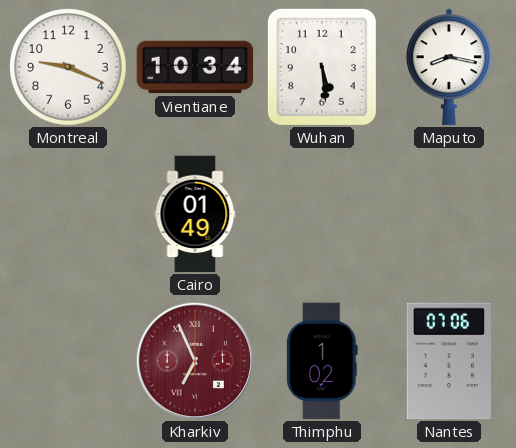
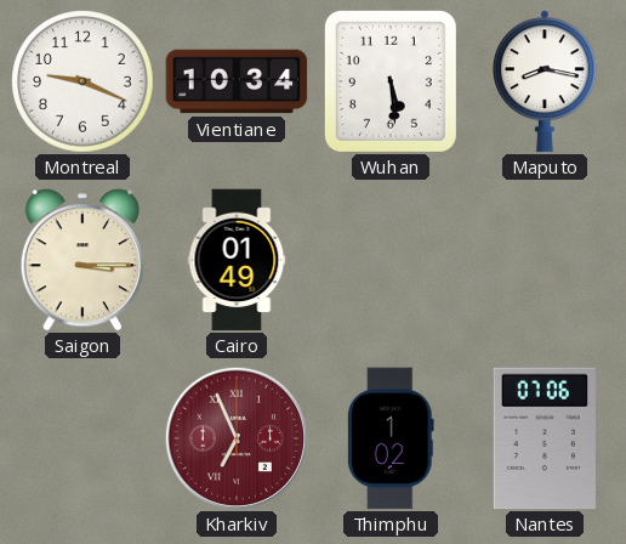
Saigon: none -> 3:15 (81, 260)
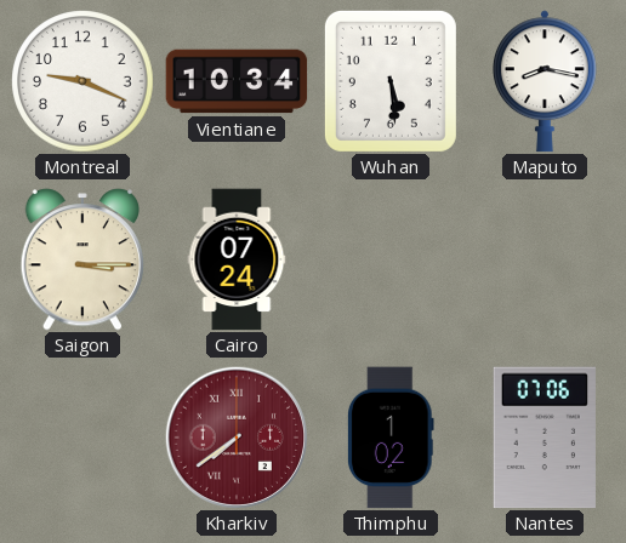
Cairo: 01:49 -> 07:24 (237, 259)
Kharkiv: 6:56 -> 7:39 (235, 436)
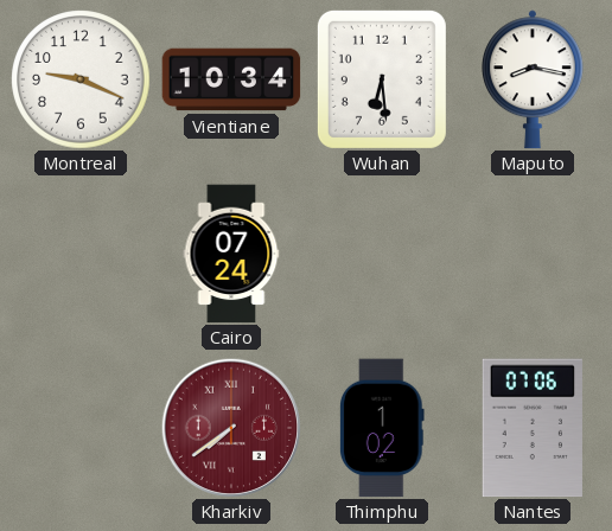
Wuhan: 5:29 -> 6:29 (382, 79)
Saigon: 3:15 -> none (81, 259)
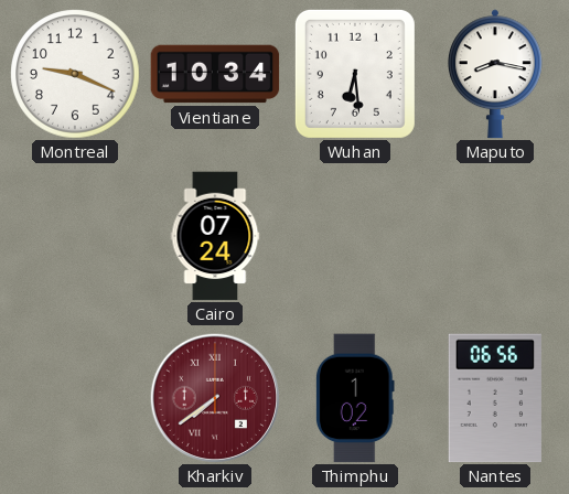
Nantes: 07:06 -> 06:56 (494, 398)
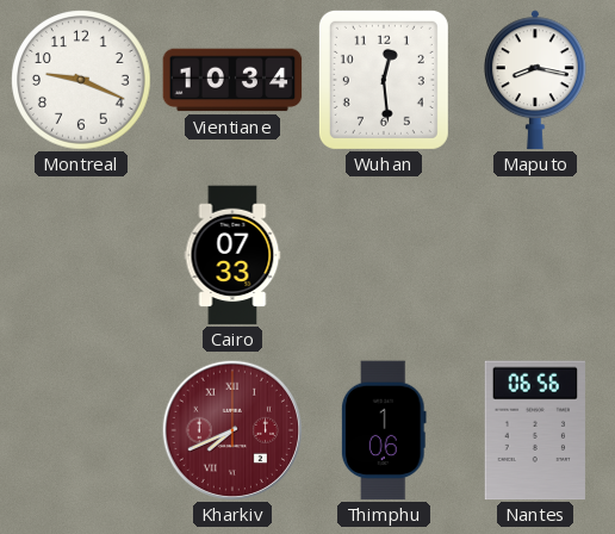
Wuhan: 6:29 -> 12:29 (384, 80)
Cairo: 07:24 -> 07:33 (232, 255)
Kharkiv: 7:39 -> 7:41 (231, 429)
Thimphu: 1:02 -> 1:06 (385, 430)
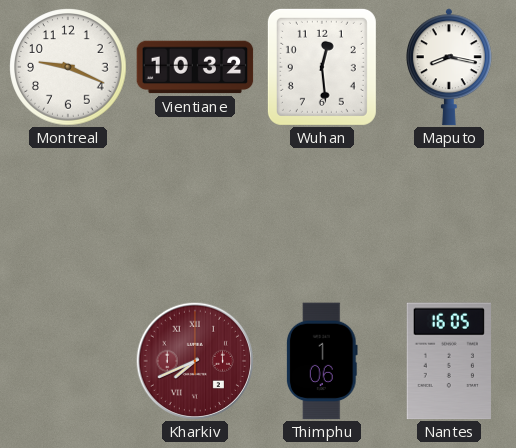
Vientiane: 10:34 -> 10:32 (195, 67)
Cairo: 07:33 -> none (232, 255)
Nantes: 06:56 -> 16:05 (448, 361)
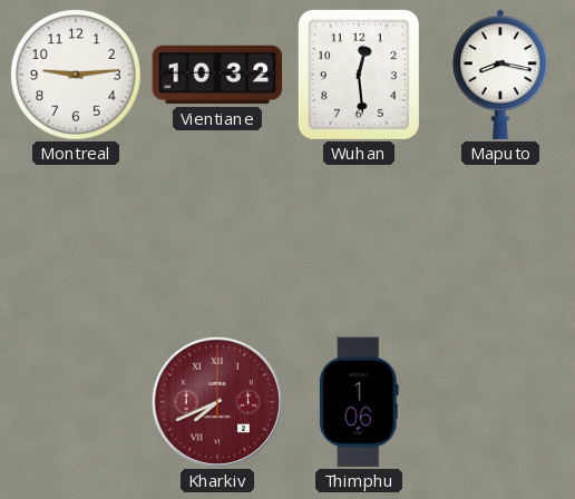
Montreal: 9:19 -> 9:14 (76, 75)
Nantes: 16:05 -> none (448, 361)
